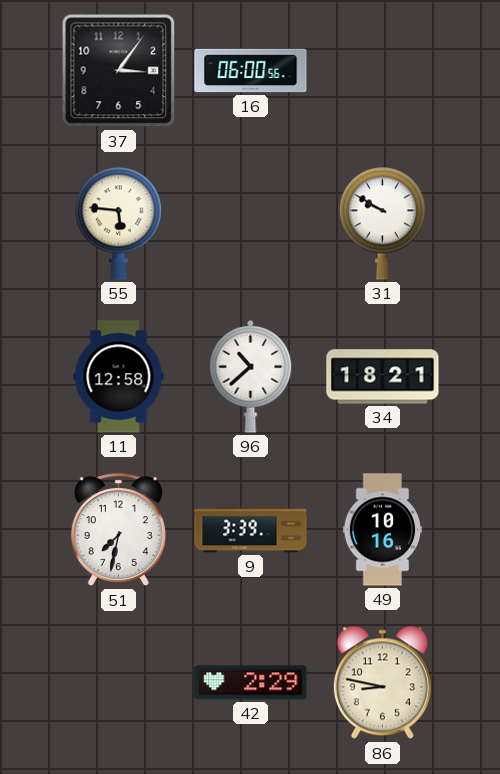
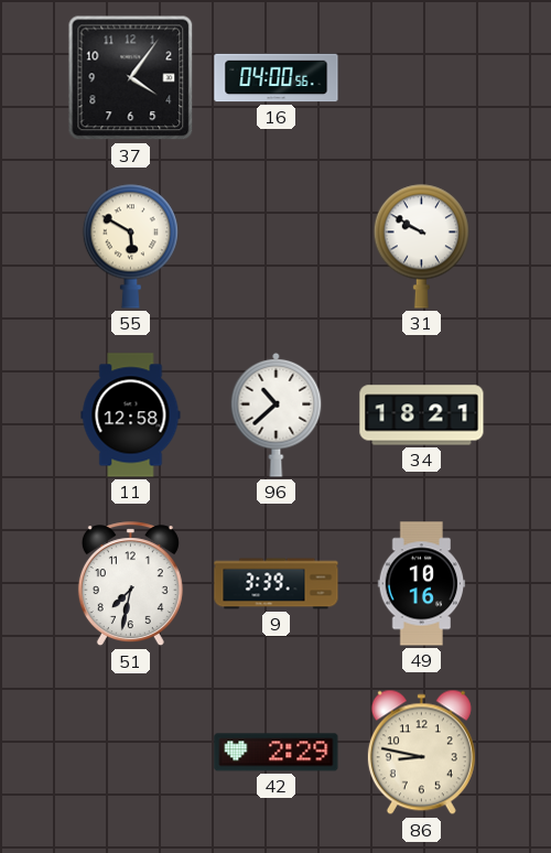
37: 3:06 -> 4:06 (131, 78)
16: 06:00 -> 04:00 (277, 78)
55: 5:46 -> 5:50 (130, 246)
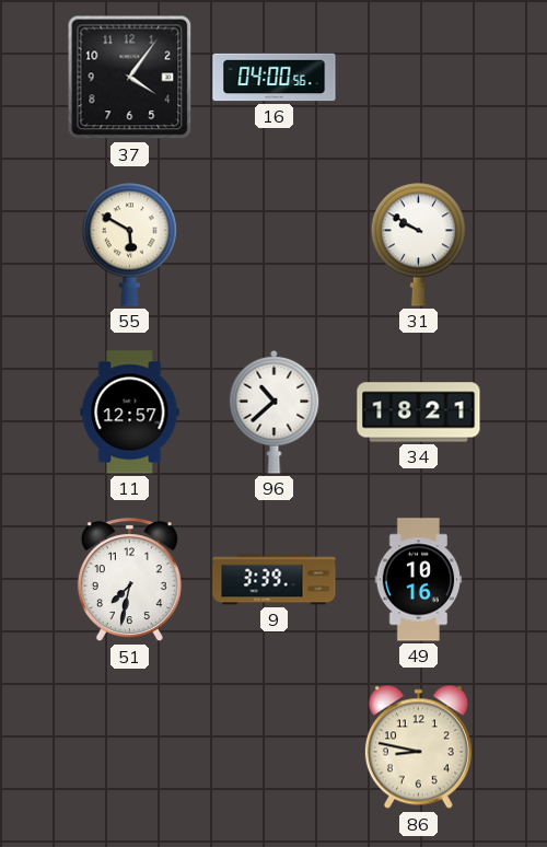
11: 12:58 -> 12:57 (130, 413)
42: 2:29 -> none (277, 753)
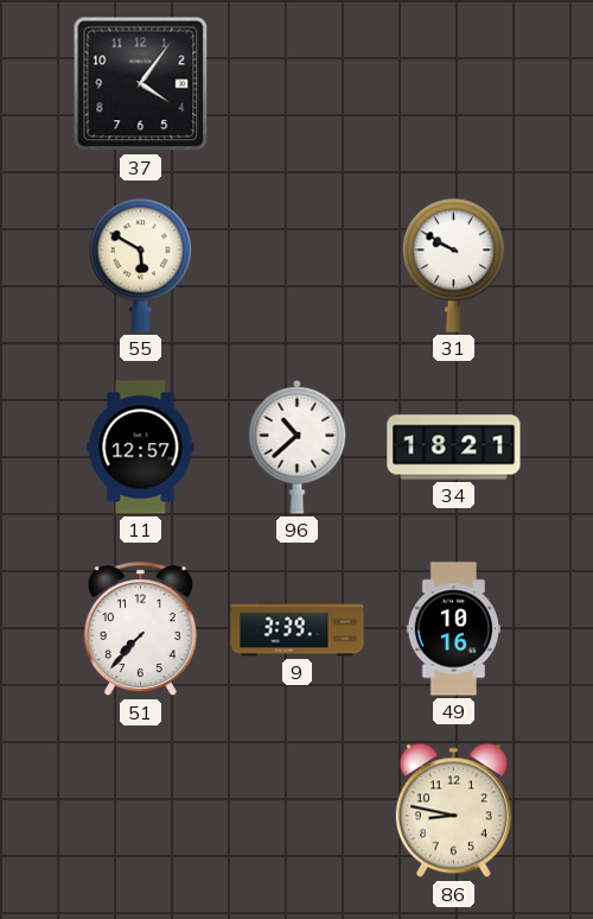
16: 04:00 -> none (275, 78)
51: 7:32 -> 7:37 (140, 629)
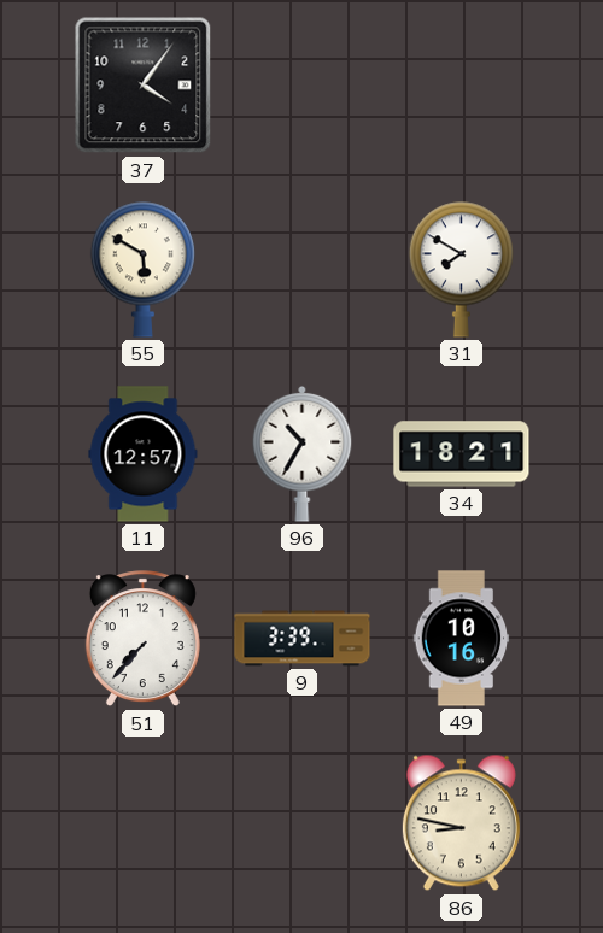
31: 9:50 -> 7:50 (461, 269)
96: 10:38 -> 10:35 (303, 453)
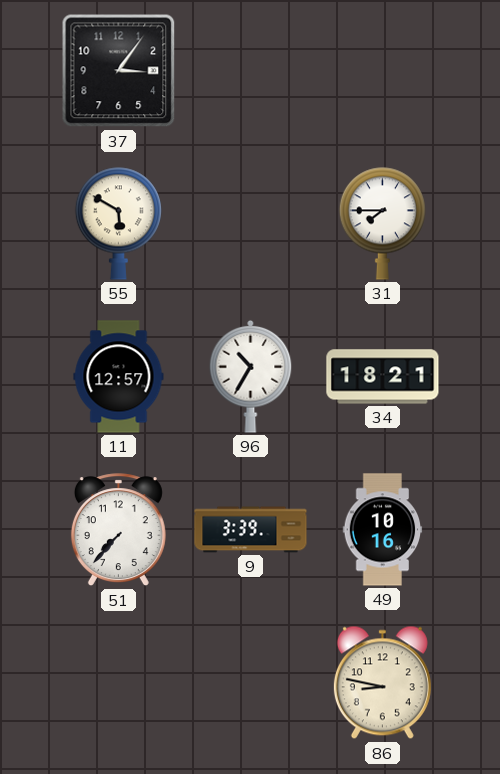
37: 4:06 -> 3:06 (119, 71)
31: 7:50 -> 7:45 (382, 223)
